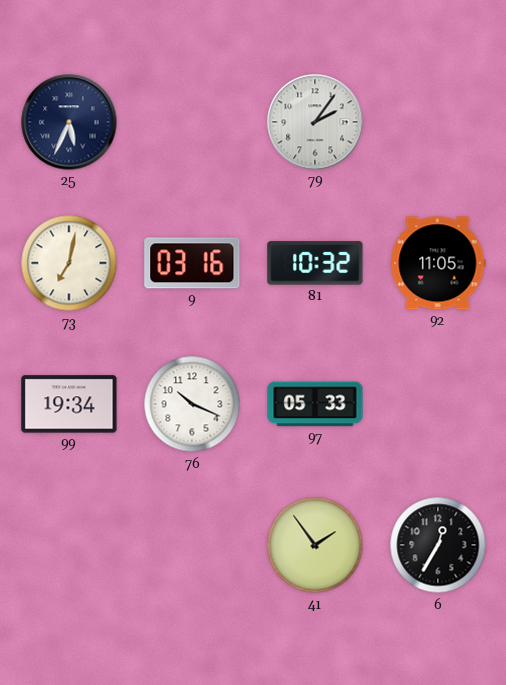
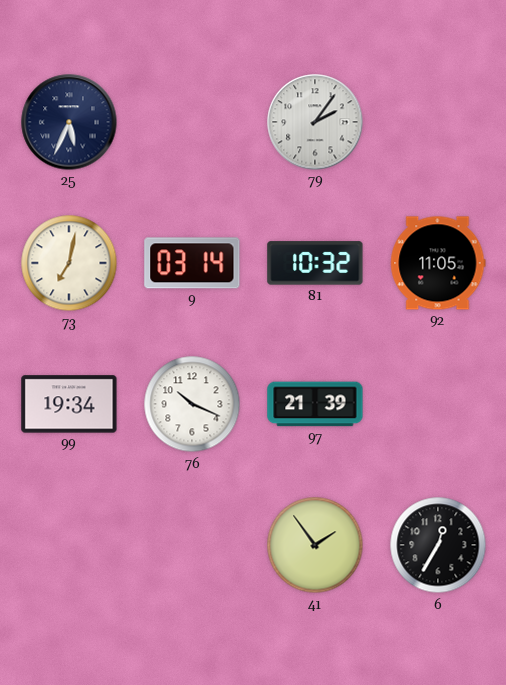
9: 03:16 -> 03:14 (192, 263)
97: 05:33 -> 21:39 (315, 404)
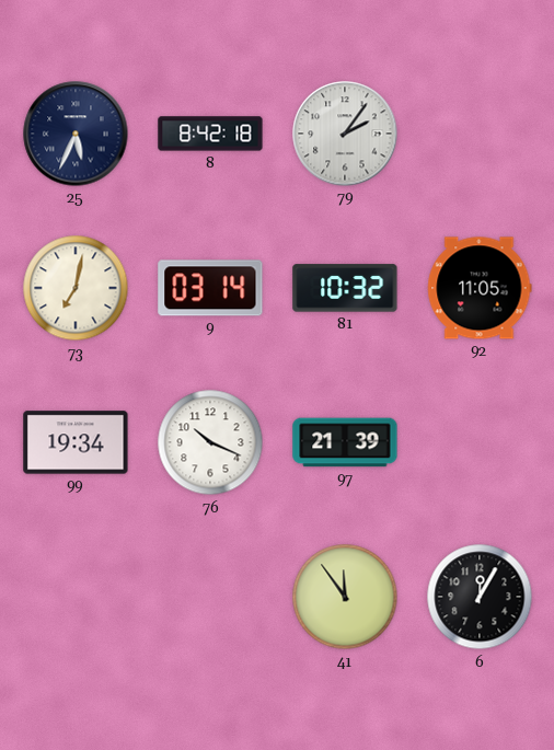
8: none -> 8:42 (210, 134)
41: 1:54 -> 11:54 (345, 597)
6: 12:35 -> 12:05 (480, 597)
